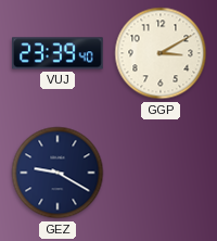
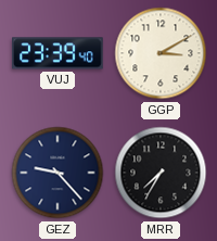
GEZ: 9:20 -> 9:23 (58, 173)
MRR: none -> 7:35 (161, 173)
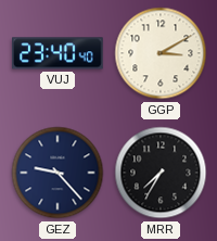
VUJ: 23:39 -> 23:40 (59, 53)
